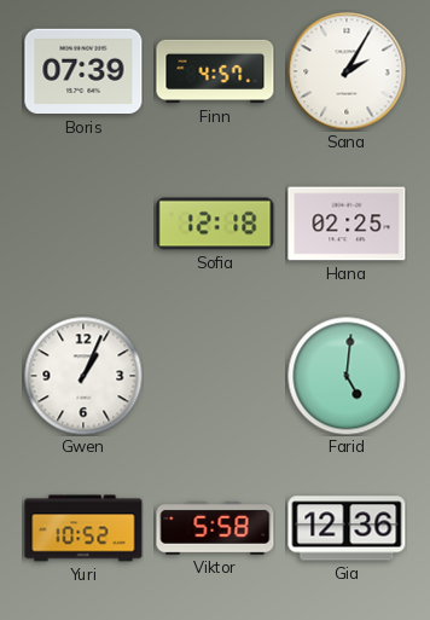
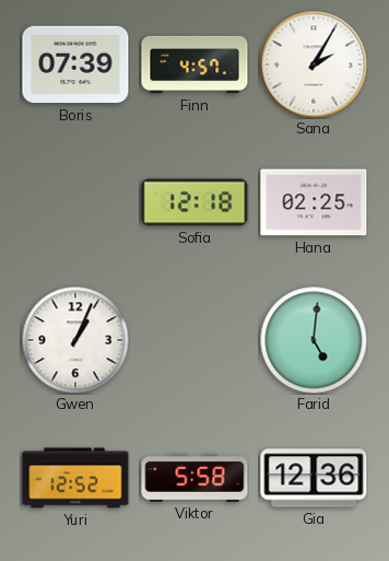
Yuri: 10:52 -> 12:52 (75, 478)
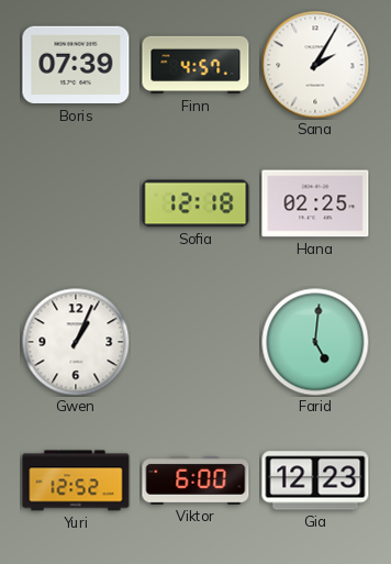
Viktor: 5:58 -> 6:00 (195, 480)
Gia: 12:36 -> 12:23 (315, 480)
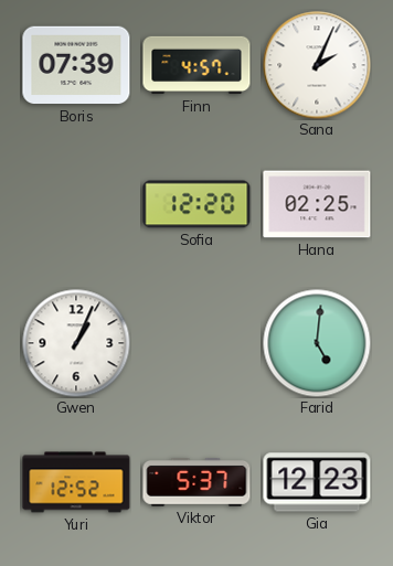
Sana: 2:05 -> 2:04 (317, 65)
Sofia: 12:18 -> 12:20 (197, 204)
Viktor: 6:00 -> 5:37 (197, 482)
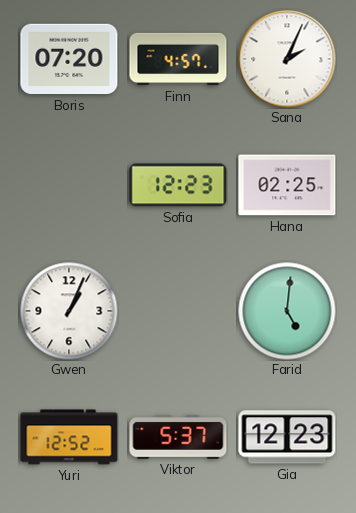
Boris: 07:39 -> 07:20 (69, 59)
Sofia: 12:20 -> 12:23 (178, 185)
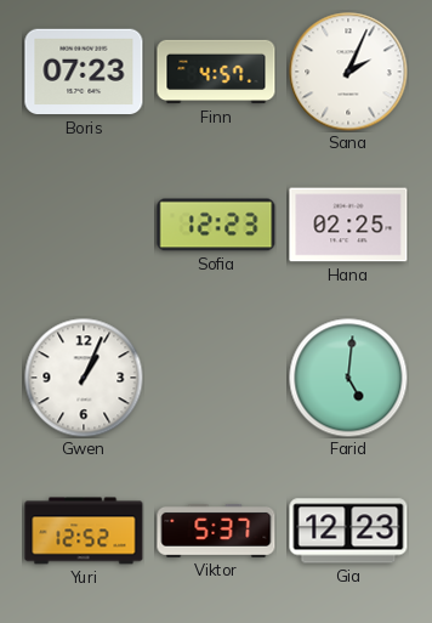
Boris: 07:20 -> 07:23 (84, 72)
